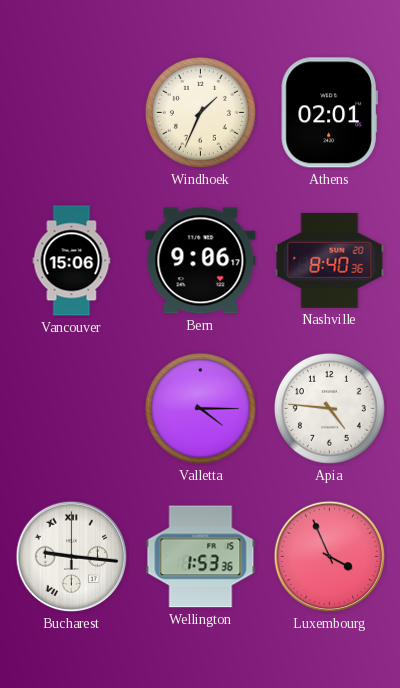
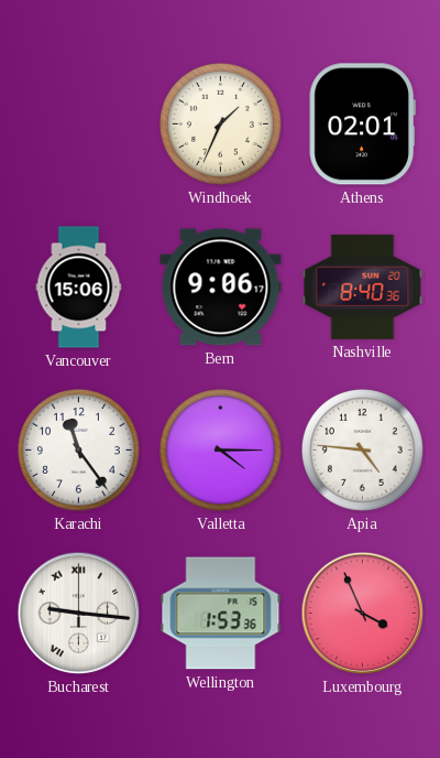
Karachi: none -> 11:24 (78, 450)
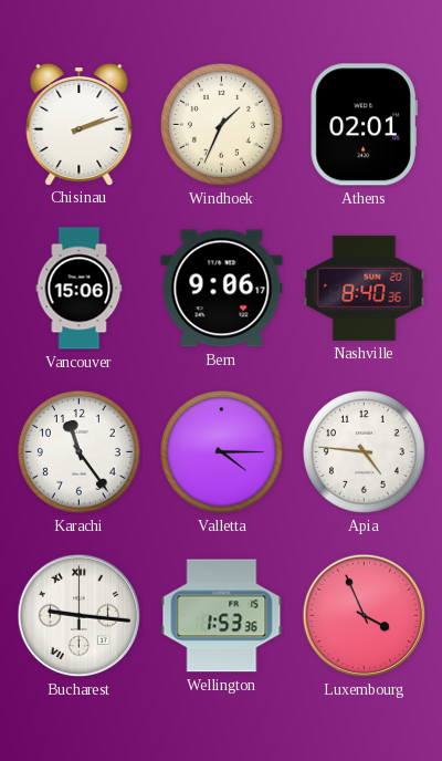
Chisinau: none -> 2:12 (80, 124)
